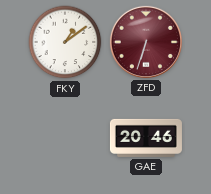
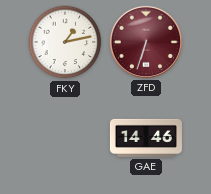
FKY: 1:09 -> 1:13 (65, 42)
GAE: 20:46 -> 14:46 (146, 138)
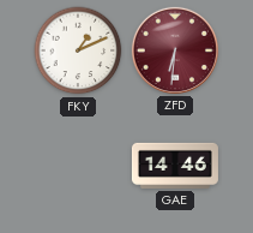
FKY: 1:13 -> 1:11 (78, 50)
ZFD: 6:33 -> 6:31 (175, 50)
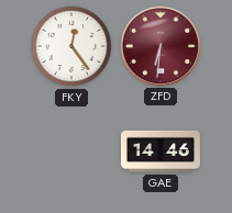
FKY: 1:11 -> 12:24 (71, 46)
